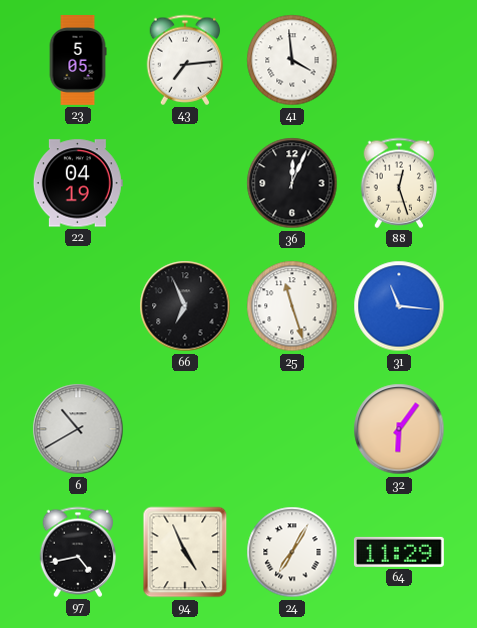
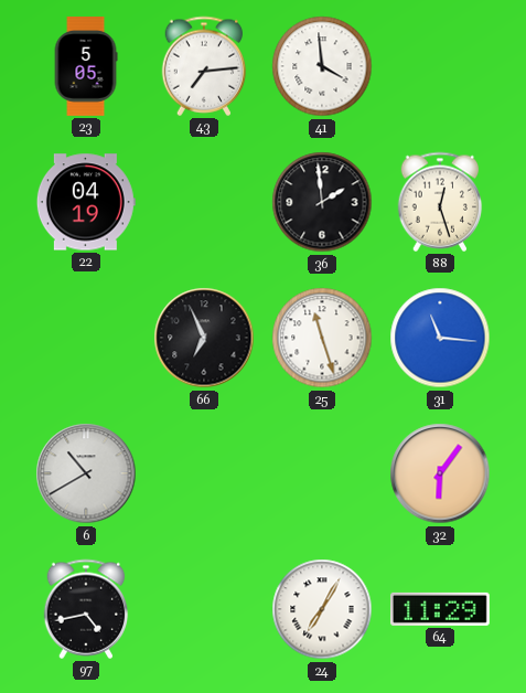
36: 12:04 -> 1:59 (322, 202)
94: 4:56 -> none (185, 552)
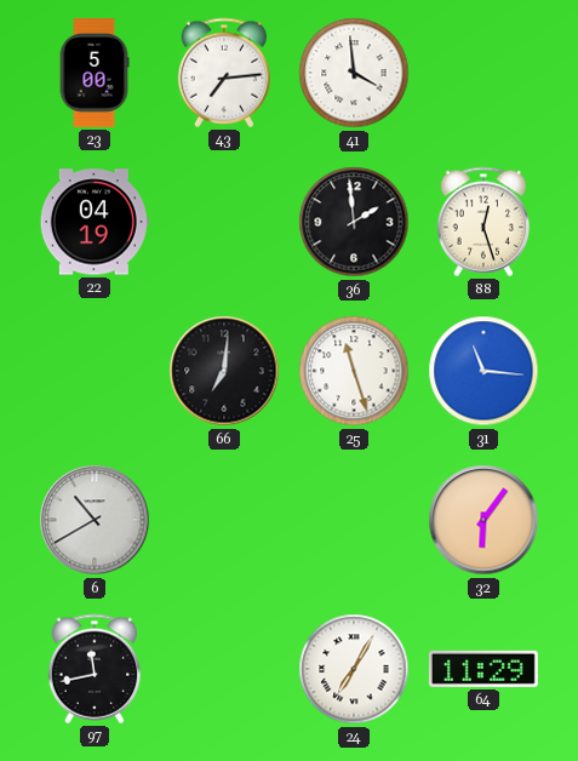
23: 5:05 -> 5:00 (95, 74)
66: 6:56 -> 7:01 (224, 371)
97: 4:43 -> 11:43 (95, 669)
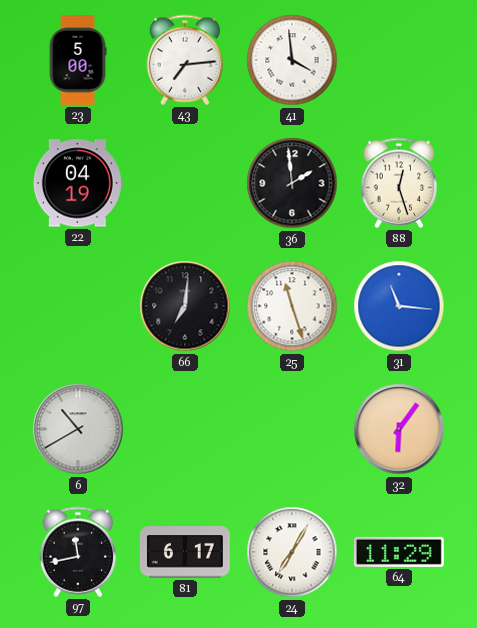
81: none -> 6:17 (185, 552)
